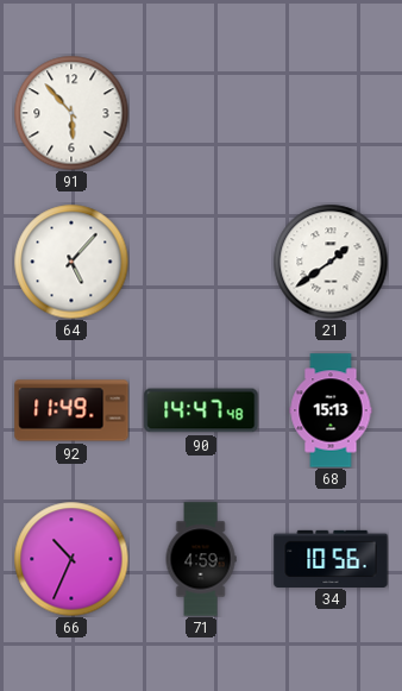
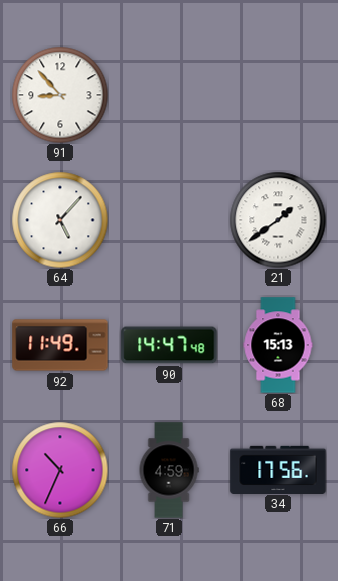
91: 5:53 -> 8:53 (60, 95)
34: 10:56 -> 17:56 (278, 469)
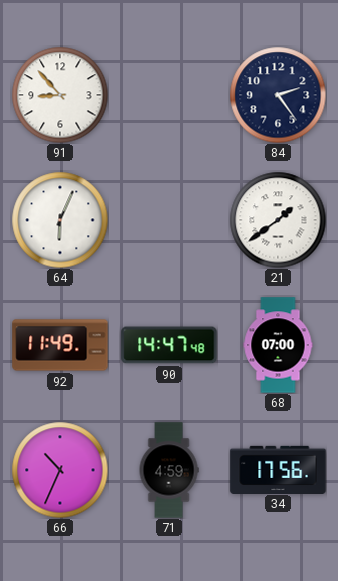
84: none -> 2:24 (278, 95)
64: 5:07 -> 6:04 (60, 220)
68: 15:13 -> 07:00 (278, 345)
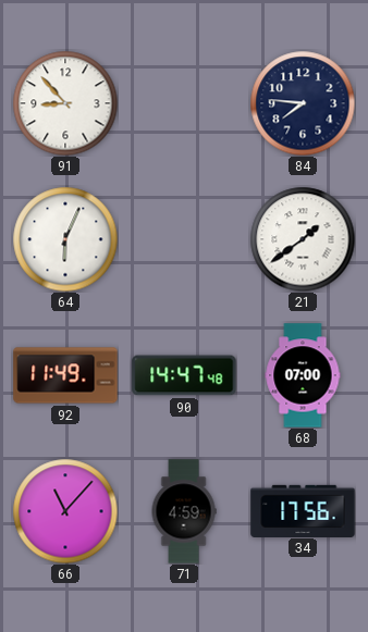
84: 2:24 -> 7:46 (303, 103)
66: 10:34 -> 11:07 (65, 511)
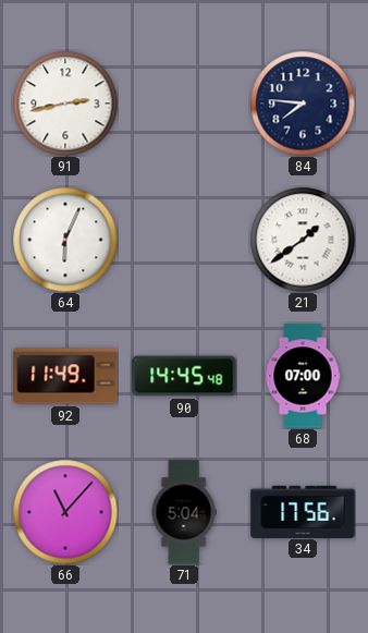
91: 8:53 -> 2:43 (65, 104)
90: 14:47 -> 14:45 (184, 376)
71: 4:59 -> 5:04 (184, 512)
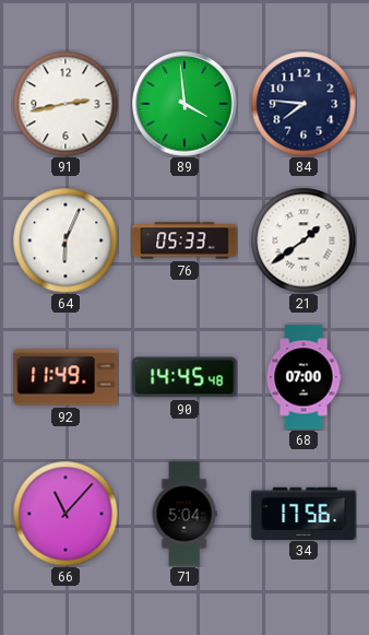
89: none -> 3:59 (184, 104)
76: none -> 05:33 (184, 240)
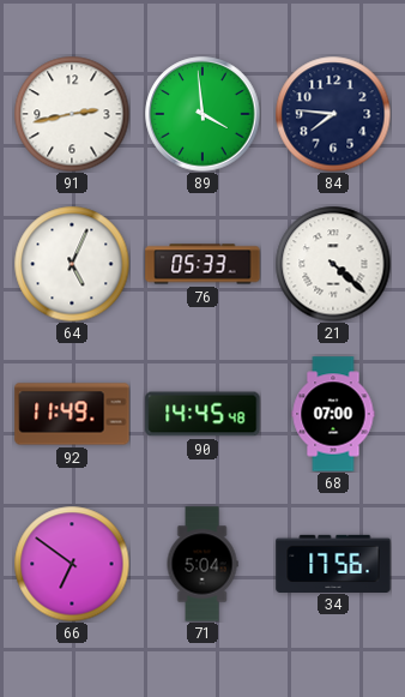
64: 6:04 -> 5:04 (72, 264)
21: 1:39 -> 4:22 (333, 264)
66: 11:07 -> 6:51 (72, 564)
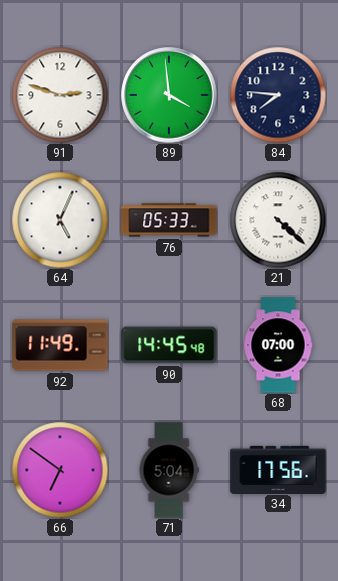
91: 2:43 -> 2:48 (60, 95)
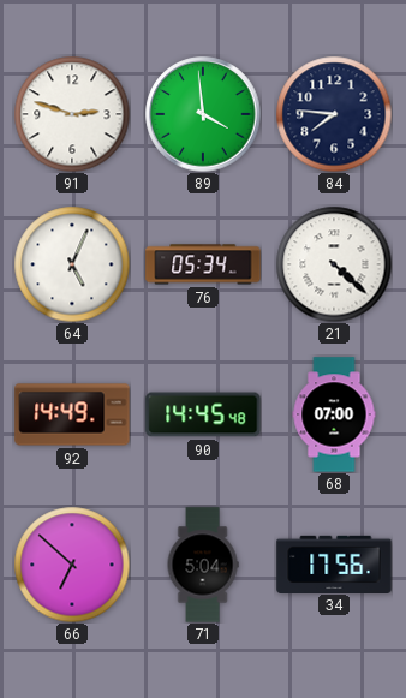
76: 05:33 -> 05:34 (203, 264)
92: 11:49 -> 14:49 (72, 414)
66: 6:51 -> 6:52 (72, 565)
